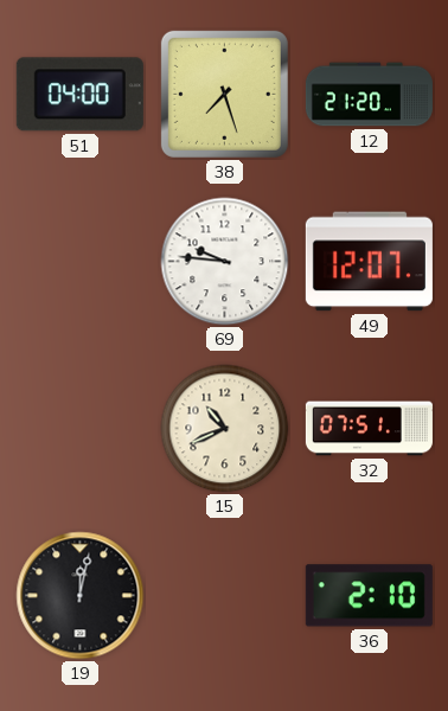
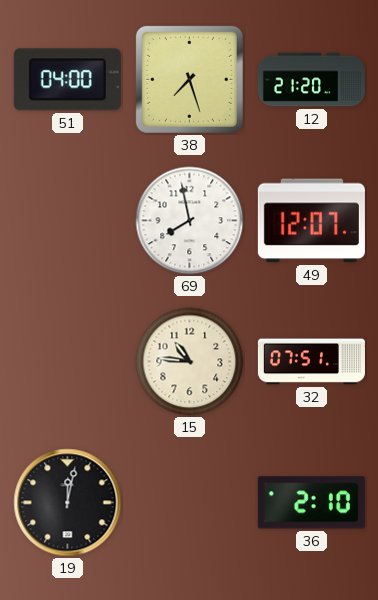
69: 9:46 -> 7:58 (190, 221)
15: 10:41 -> 10:46 (190, 362)
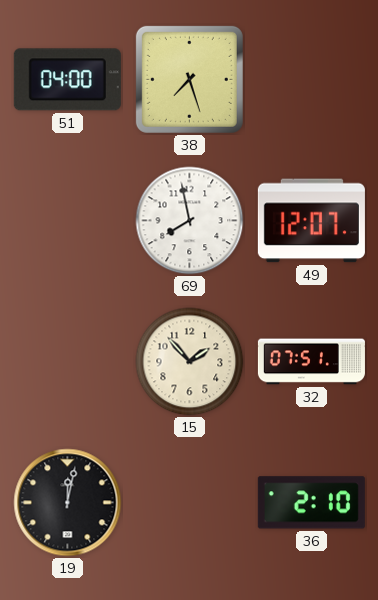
12: 21:20 -> none (311, 80)
15: 10:46 -> 1:53 (190, 362)
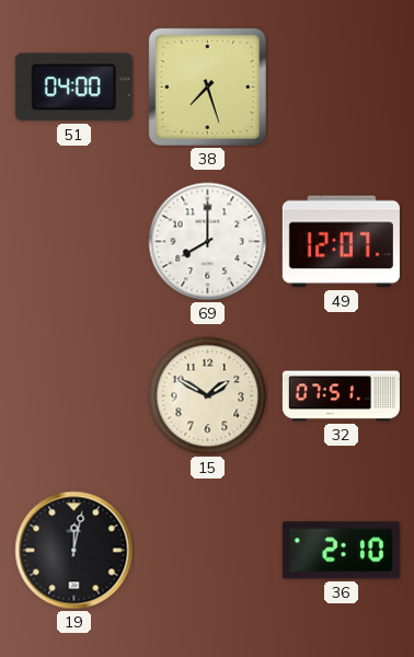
69: 7:58 -> 8:00 (208, 242)
15: 1:53 -> 1:50 (208, 396)
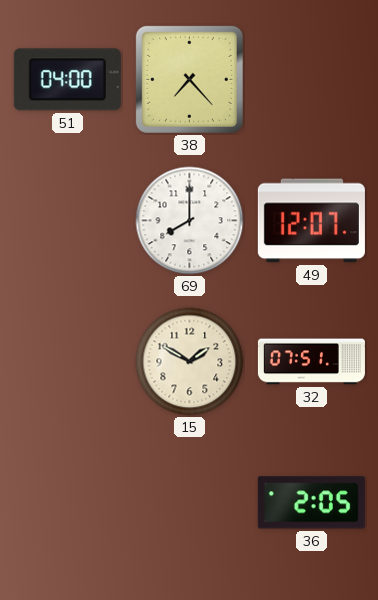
38: 7:27 -> 7:23 (189, 79)
19: 12:02 -> none (74, 551)
36: 2:10 -> 2:05 (311, 503)
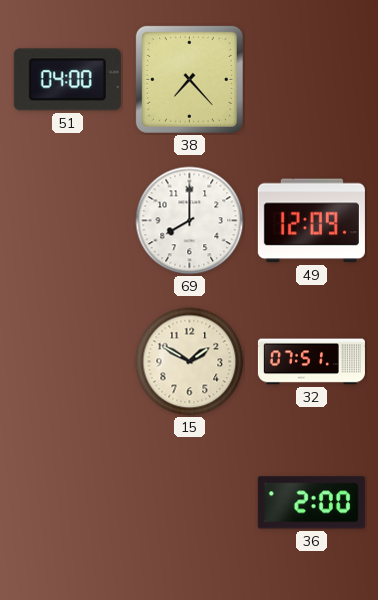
49: 12:07 -> 12:09 (311, 221)
36: 2:05 -> 2:00 (311, 503)
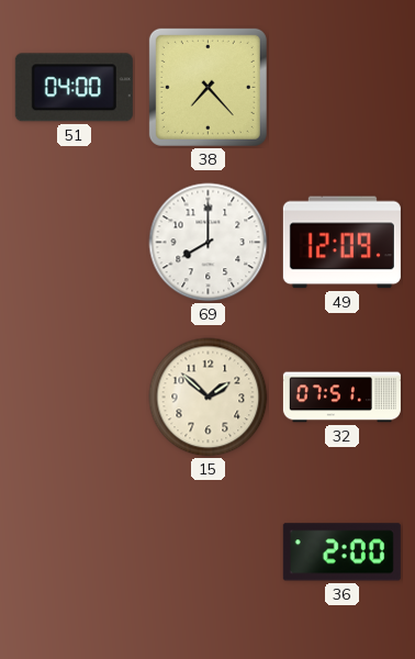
15: 1:50 -> 1:52 (209, 398)
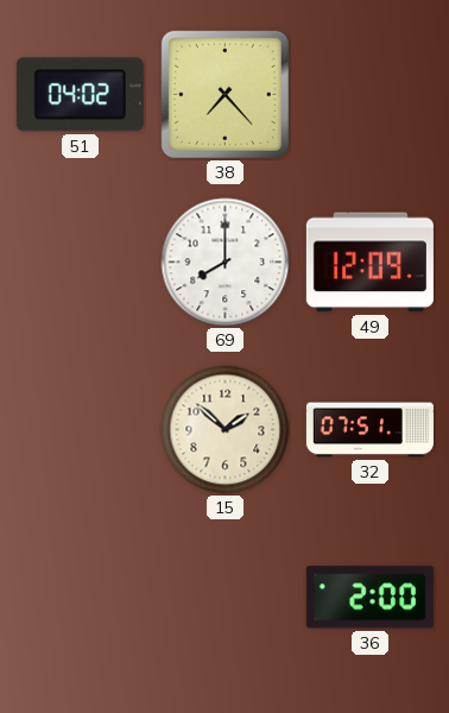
51: 04:00 -> 04:02 (80, 95)
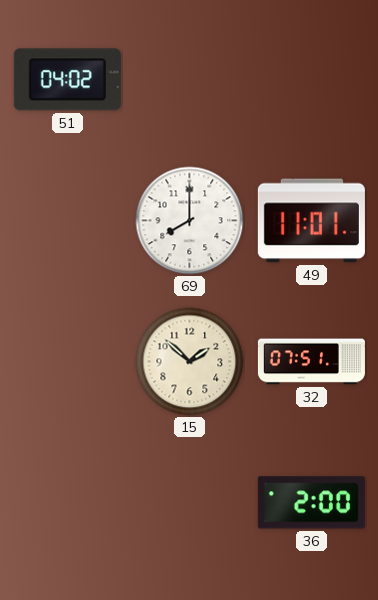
38: 7:23 -> none (224, 94)
49: 12:09 -> 11:01 (311, 221)
